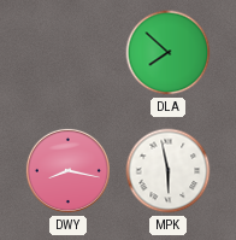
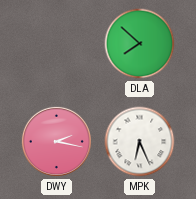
DWY: 8:17 -> 2:17 (56, 141)
MPK: 5:58 -> 6:26 (140, 142)
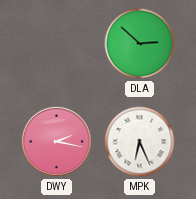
DLA: 7:52 -> 2:52 (140, 44)
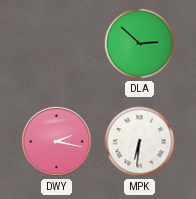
MPK: 6:26 -> 6:31 (140, 142)
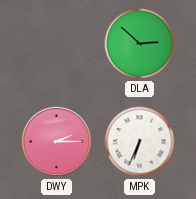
DWY: 2:17 -> 2:15 (56, 141)
MPK: 6:31 -> 6:34 (140, 142)
